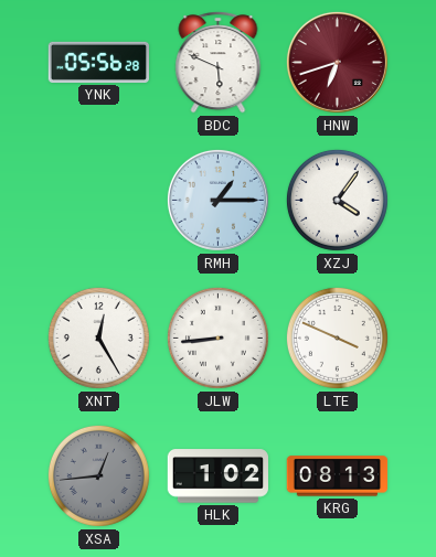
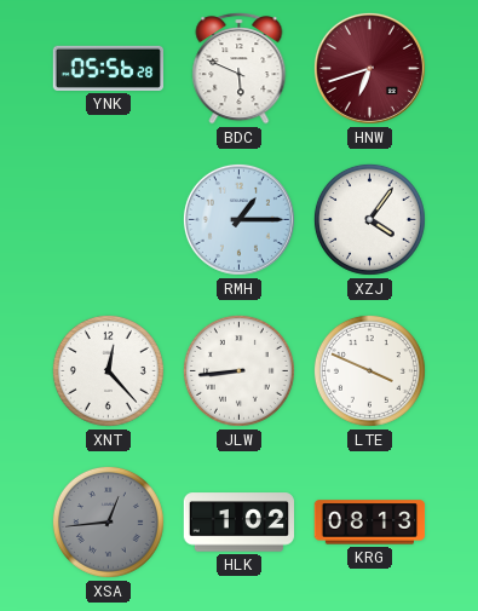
XNT: 12:25 -> 12:23 (108, 370)
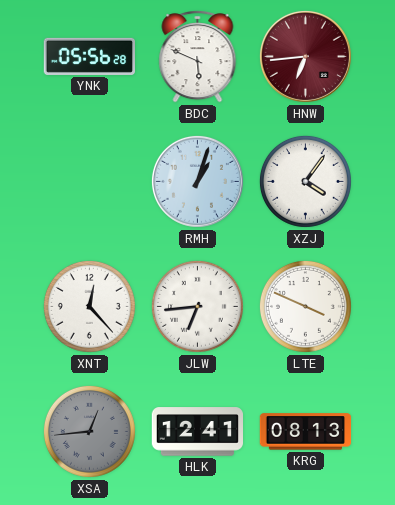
HNW: 6:42 -> 6:44 (305, 56)
RMH: 1:15 -> 1:03 (197, 181)
JLW: 8:44 -> 6:44 (197, 306)
HLK: 1:02 -> 12:41 (198, 432)
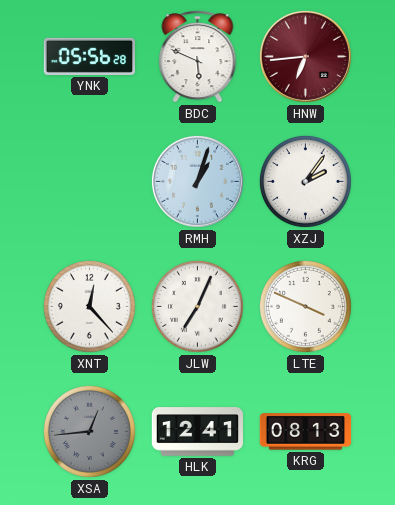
XZJ: 4:06 -> 2:06 (305, 181)
JLW: 6:44 -> 7:04 (197, 306)
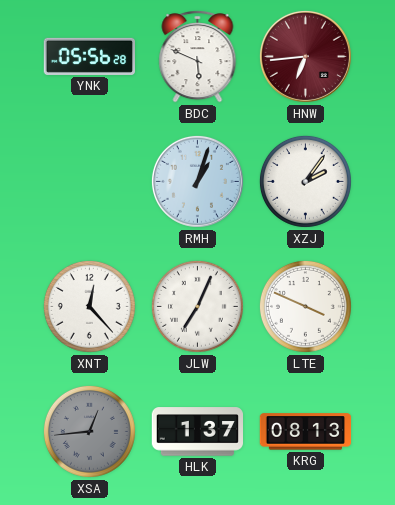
HLK: 12:41 -> 1:37 (198, 432)
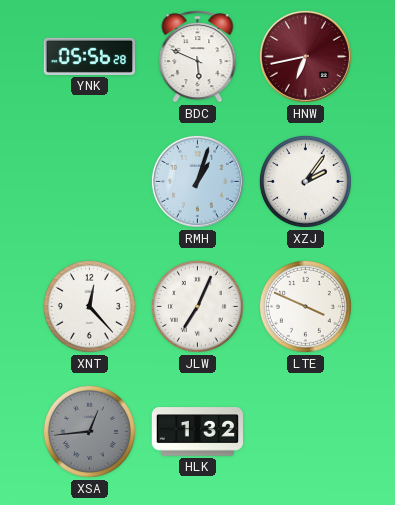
HNW: 6:44 -> 6:43 (305, 56)
HLK: 1:37 -> 1:32 (198, 432)
KRG: 08:13 -> none (306, 432)
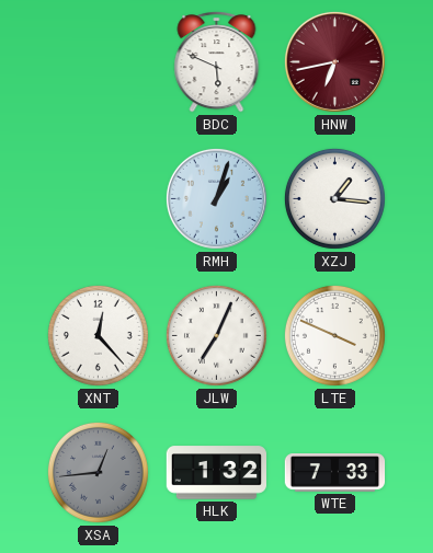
YNK: 05:56 -> none (90, 56)
XZJ: 2:06 -> 1:16 (334, 198)
WTE: none -> 7:33 (335, 473)
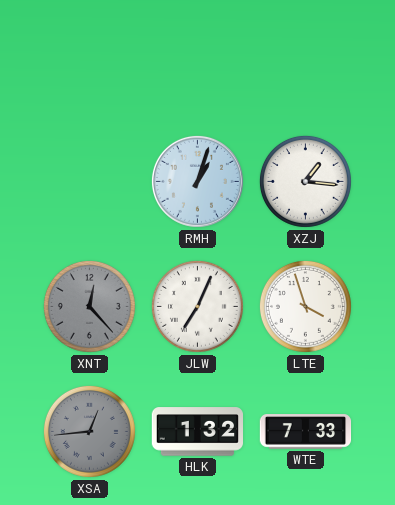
BDC: 5:49 -> none (217, 62)
HNW: 6:43 -> none (334, 61)
XNT dial: white -> grey (89, 306)
LTE: 3:49 -> 3:57 (305, 306)
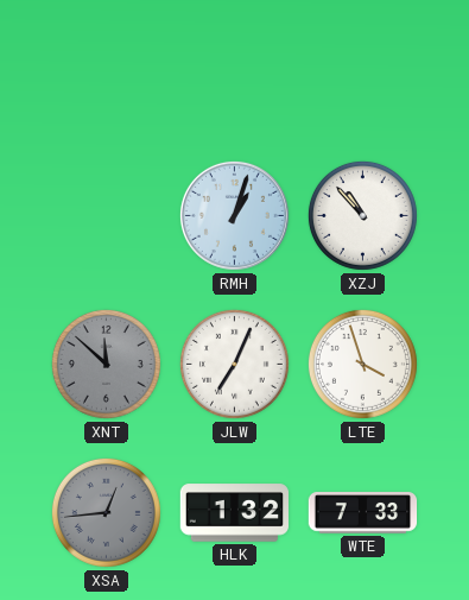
XZJ: 1:16 -> 10:53 (362, 215)
XNT: 12:23 -> 11:52 (106, 364)
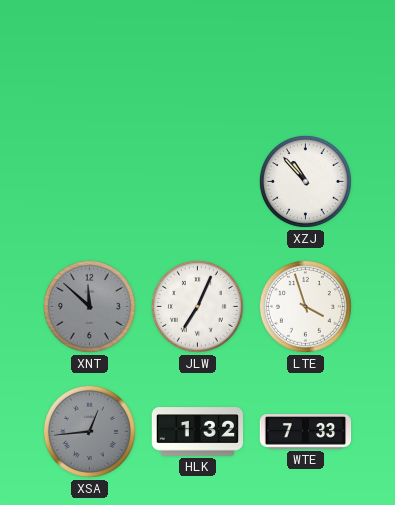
RMH: 1:03 -> none (234, 215)
